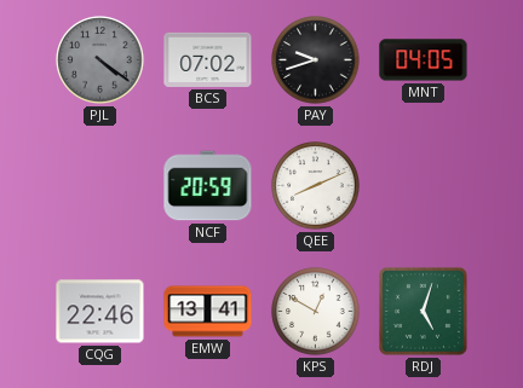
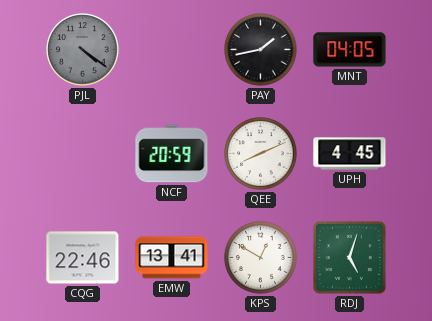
BCS: 07:02 -> none (208, 59)
PAY: 9:42 -> 1:43 (261, 50)
UPH: none -> 4:45 (350, 154)
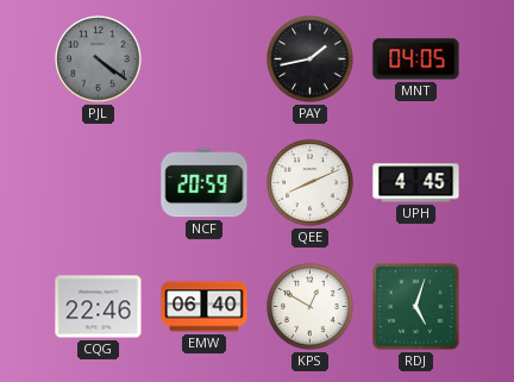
EMW: 13:41 -> 06:40 (205, 307)
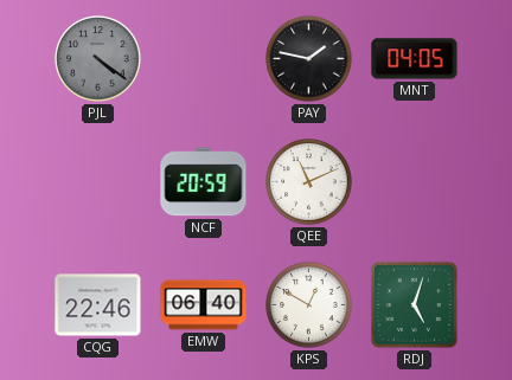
PAY: 1:43 -> 1:47 (309, 59)
QEE: 8:11 -> 11:11 (309, 182)
UPH: 4:45 -> none (416, 183)
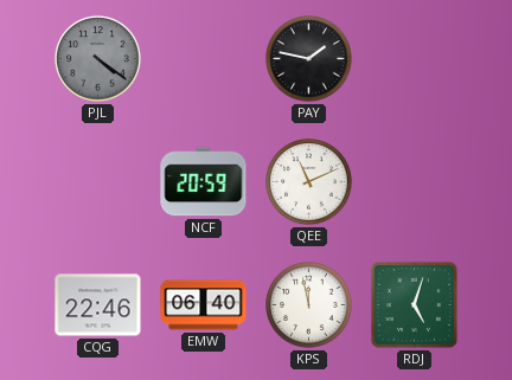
MNT: 04:05 -> none (415, 59)
KPS: 12:50 -> 11:58 (309, 305)
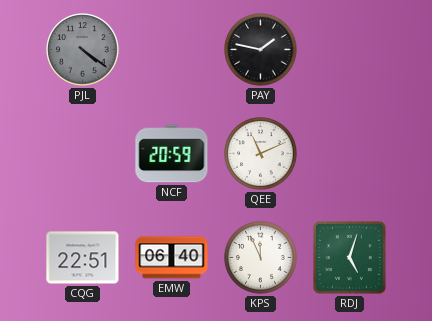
CQG: 22:46 -> 22:51 (83, 258)
KPS: 11:58 -> 11:56 (261, 258)
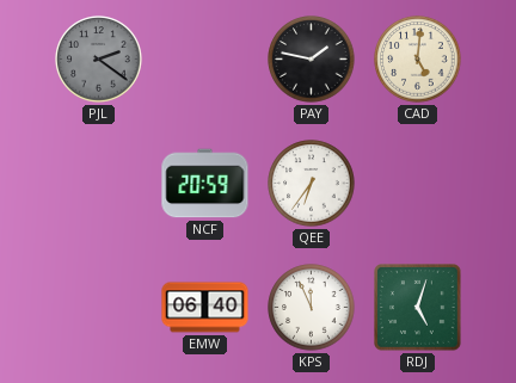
PJL: 4:21 -> 2:21 (99, 60)
CAD: none -> 5:01 (418, 60)
QEE: 11:11 -> 6:36 (312, 184)
CQG: 22:51 -> none (83, 258)
